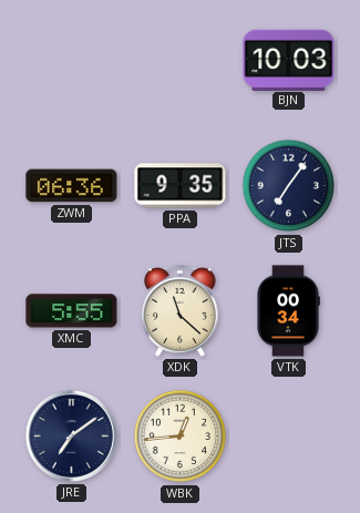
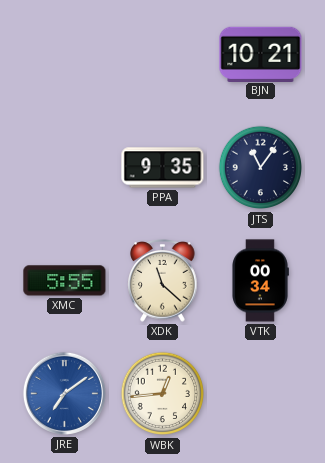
BJN: 10:03 -> 10:21 (261, 54)
ZWM: 06:36 -> none (72, 186)
JTS: 7:06 -> 11:06 (261, 168)
JRE dial: navy -> blue (64, 393)
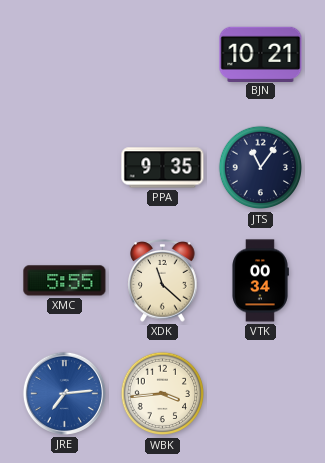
JRE: 7:09 -> 7:14 (64, 393)
WBK: 12:44 -> 3:44 (163, 394)
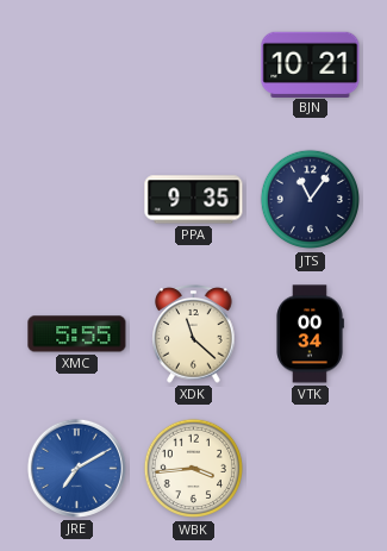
JRE: 7:14 -> 7:10 (76, 468)
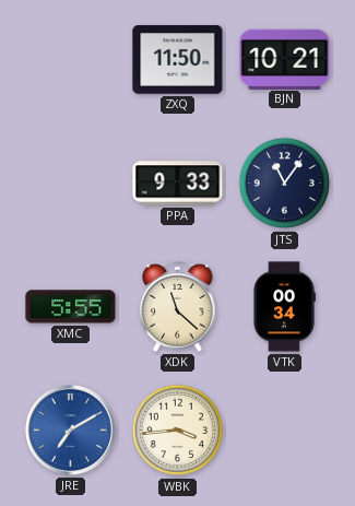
ZXQ: none -> 11:50 (178, 60)
PPA: 9:35 -> 9:33 (178, 184)
